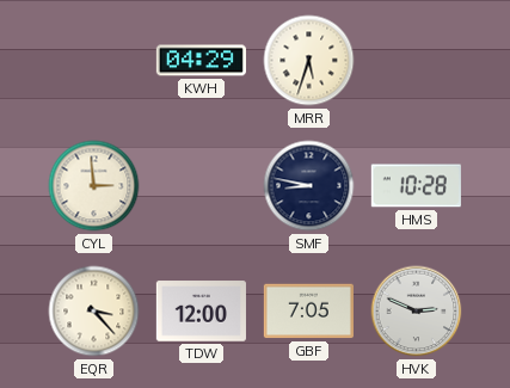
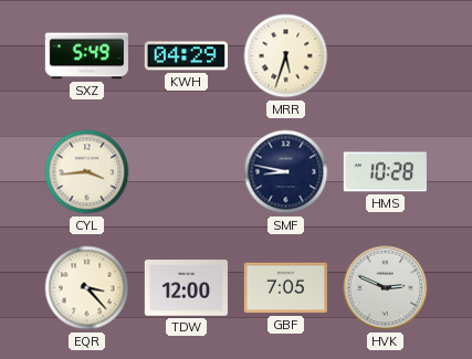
SXZ: none -> 5:49 (86, 56)
CYL: 2:59 -> 3:44 (87, 172)
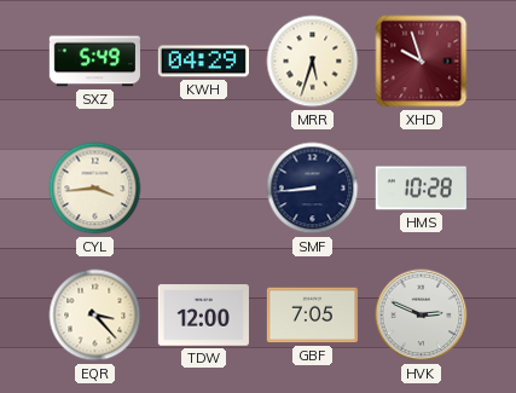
XHD: none -> 9:57 (422, 62)
SMF: 8:47 -> 8:44 (313, 189)
